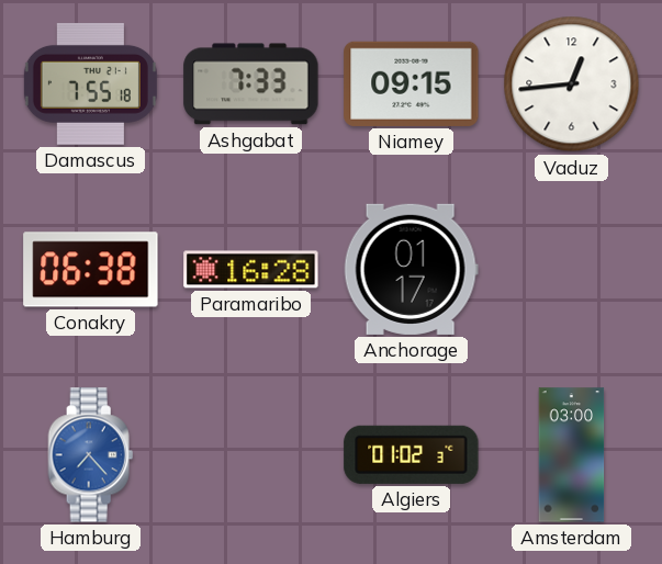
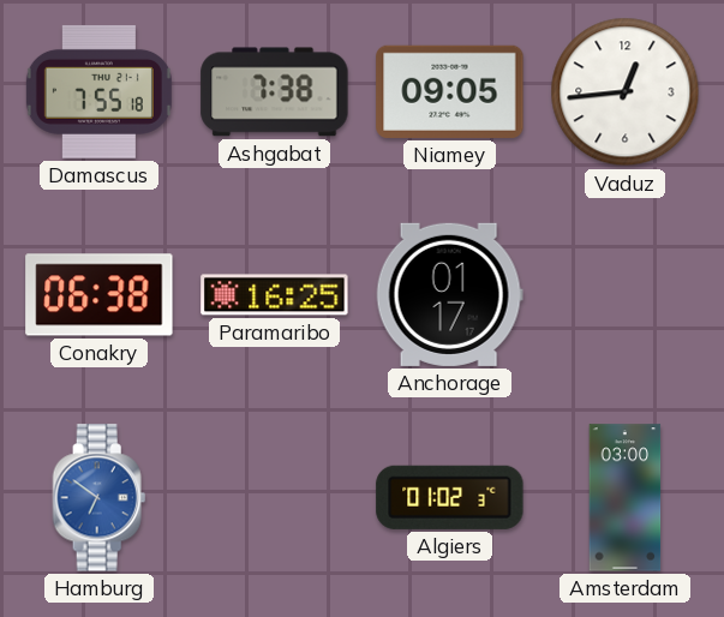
Ashgabat: 7:33 -> 7:38 (275, 92)
Niamey: 09:15 -> 09:05 (450, 91)
Paramaribo: 16:28 -> 16:25 (275, 295)
Hamburg: 7:23 -> 6:51 (100, 498)
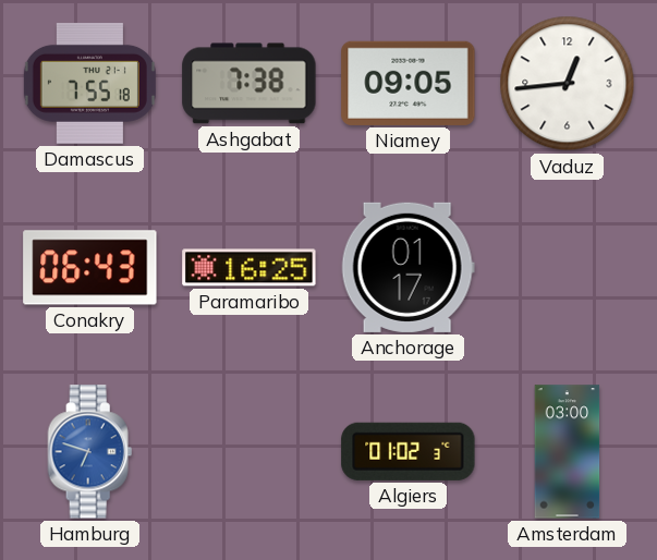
Conakry: 06:38 -> 06:43 (90, 268)
Hamburg: 6:51 -> 6:48 (90, 452)
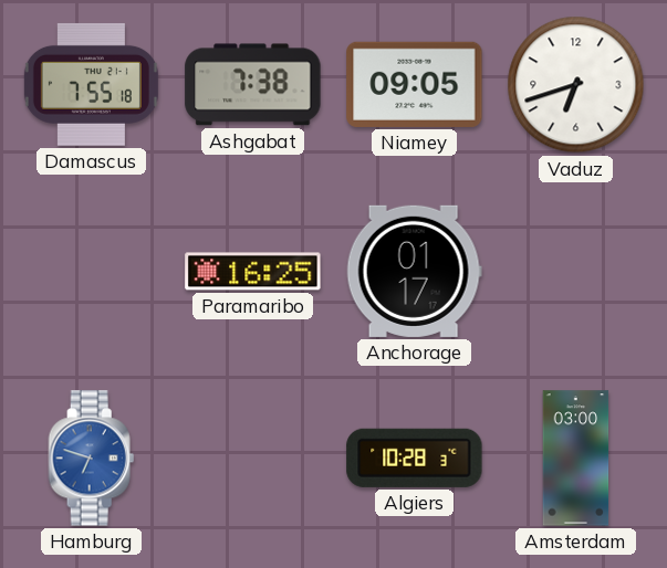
Vaduz: 12:44 -> 6:42 (576, 85)
Conakry: 06:43 -> none (90, 268)
Algiers: 01:02 -> 10:28 (415, 457)
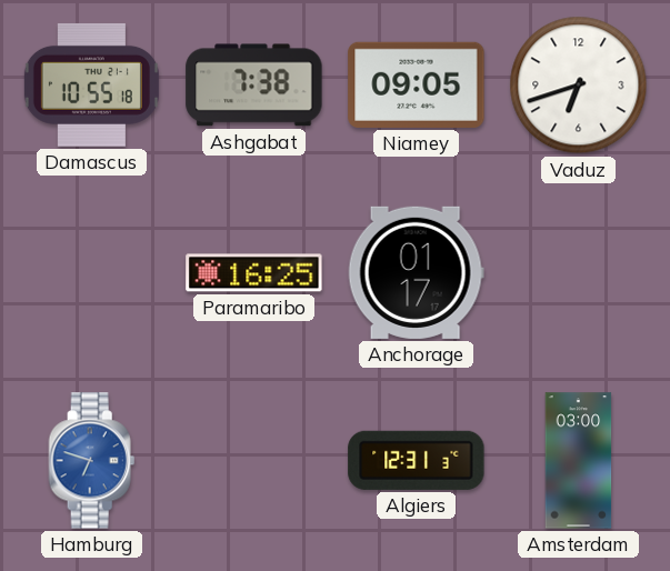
Damascus: 7:55 -> 10:55 (91, 84)
Algiers: 10:28 -> 12:31 (417, 460)
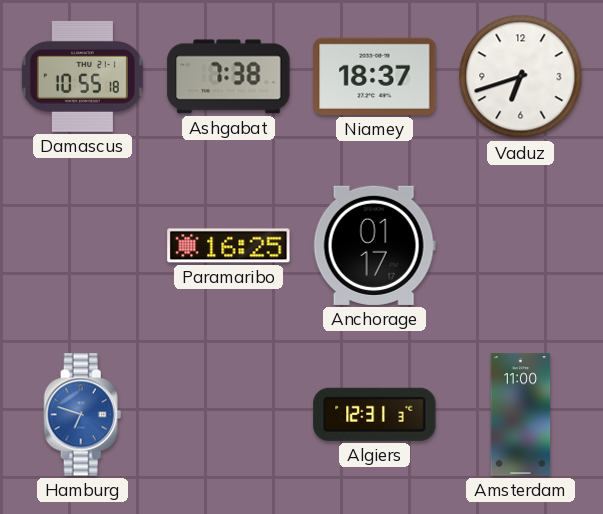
Niamey: 09:05 -> 18:37 (375, 76)
Amsterdam: 03:00 -> 11:00 (521, 415)
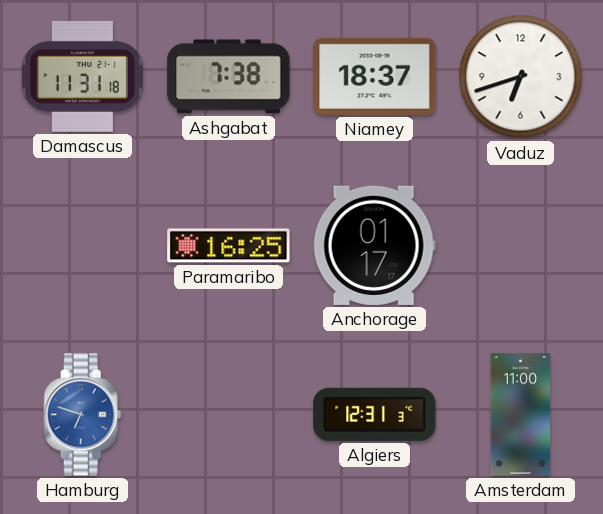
Damascus: 10:55 -> 11:31 (82, 76)
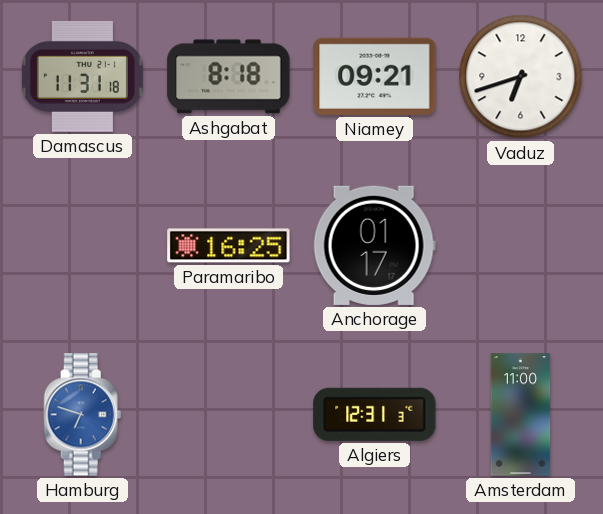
Ashgabat: 7:38 -> 8:18 (229, 77)
Niamey: 18:37 -> 09:21 (375, 76)
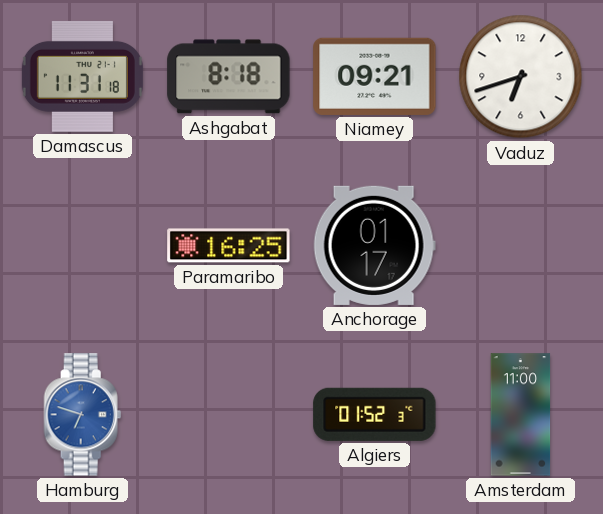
Algiers: 12:31 -> 01:52 (375, 414)
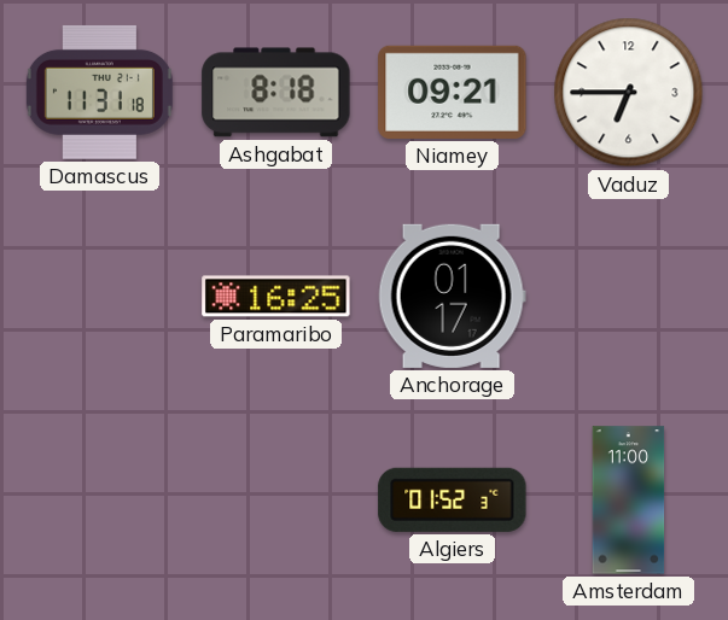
Vaduz: 6:42 -> 6:45 (629, 93)
Hamburg: 6:48 -> none (83, 415)
